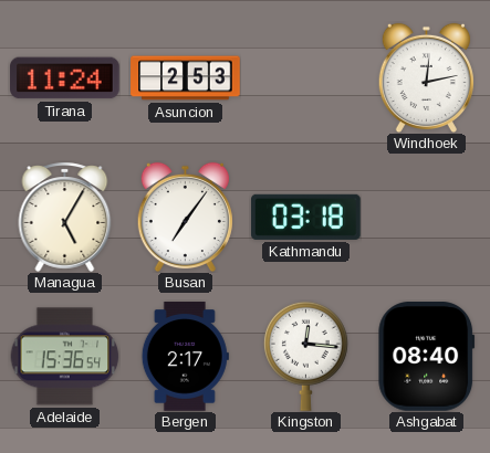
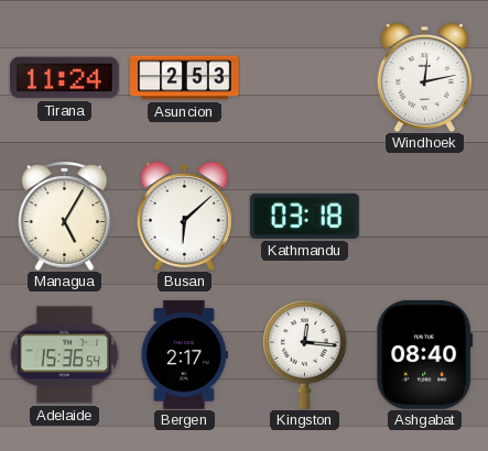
Busan: 7:06 -> 6:08 (184, 216)
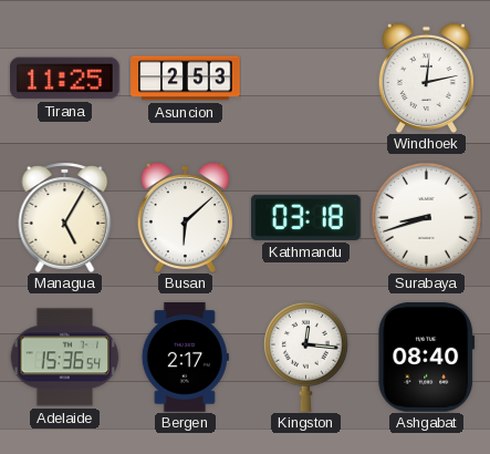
Tirana: 11:24 -> 11:25 (65, 79)
Surabaya: none -> 8:42 (426, 217)
